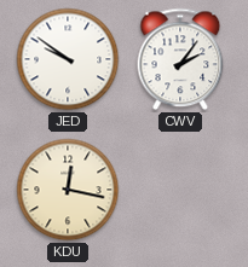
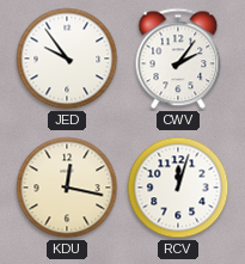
JED: 9:51 -> 9:54 (67, 59)
RCV: none -> 12:03 (178, 188)
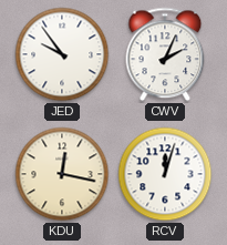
CWV: 2:06 -> 2:04 (165, 54)
